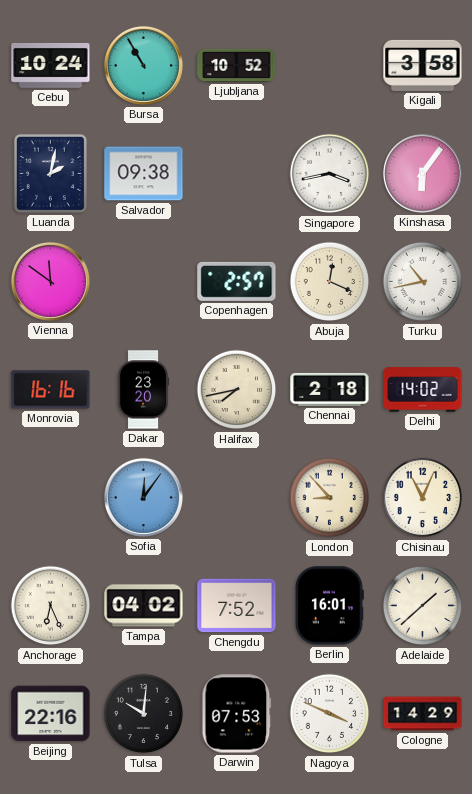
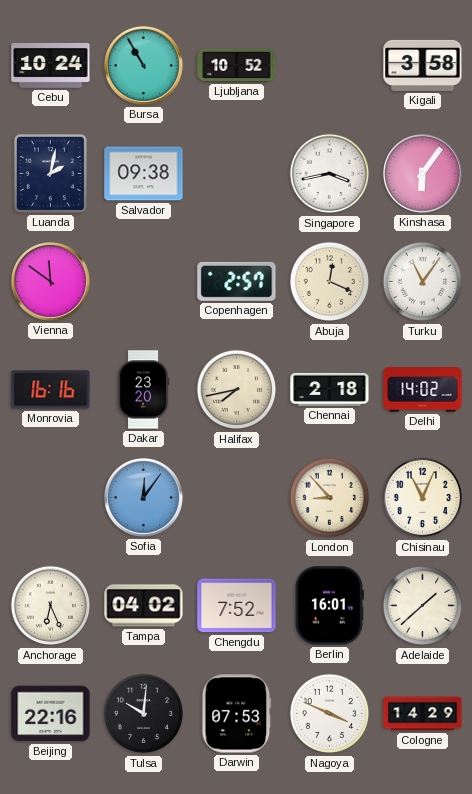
Turku: 10:43 -> 11:06 (423, 282)
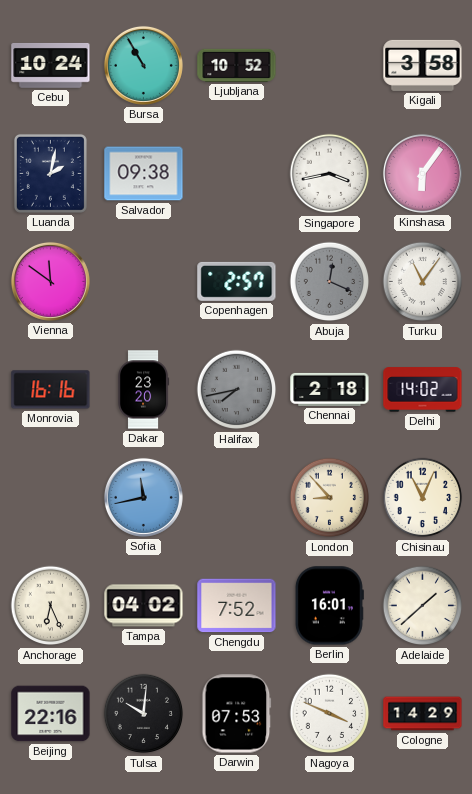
Abuja dial: cream -> grey (330, 282)
Halifax dial: cream -> grey (237, 390)
Sofia: 12:06 -> 11:43 (143, 497)
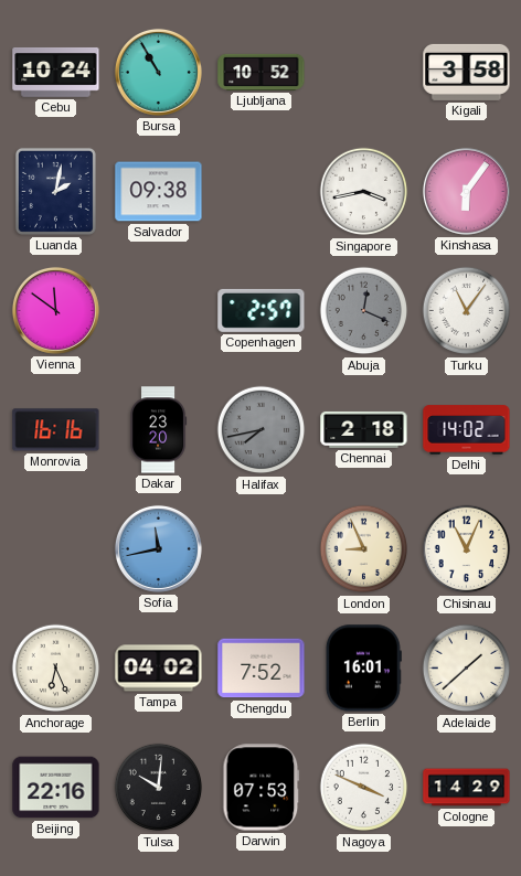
London: 8:53 -> 8:56 (364, 549)
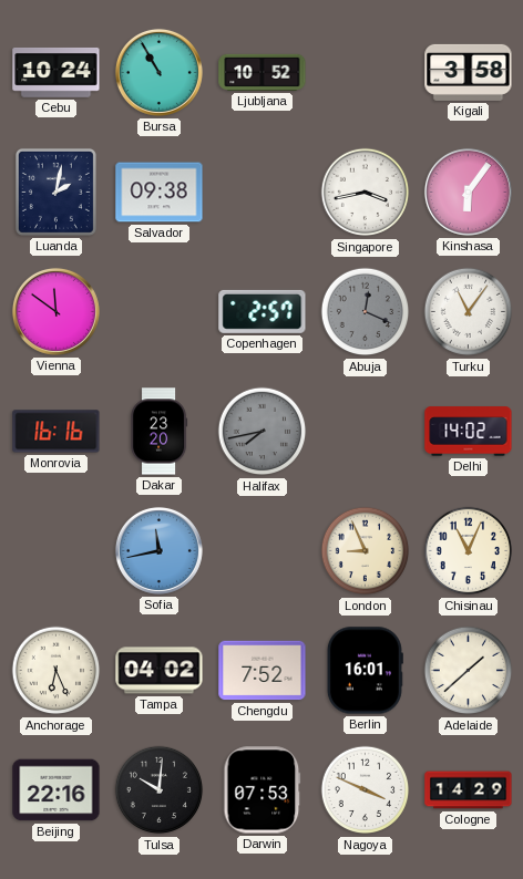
Chennai: 2:18 -> none (364, 429)
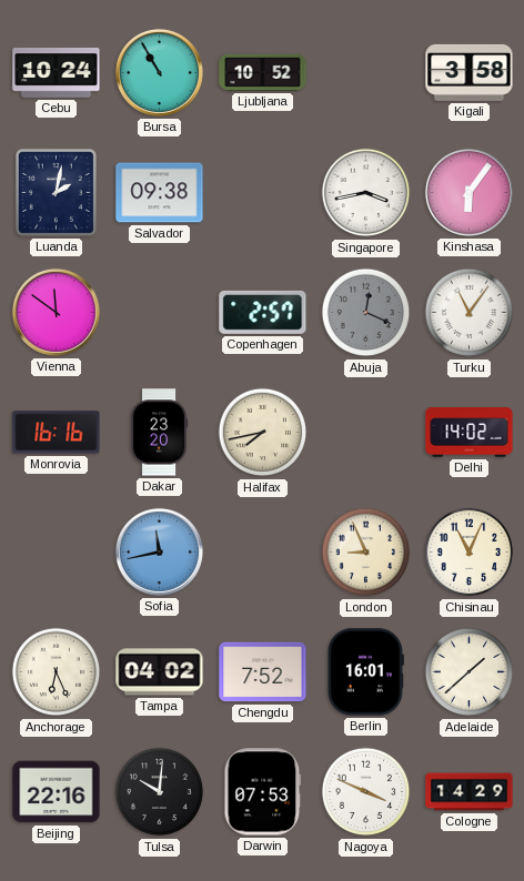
Halifax dial: grey -> cream (263, 433)
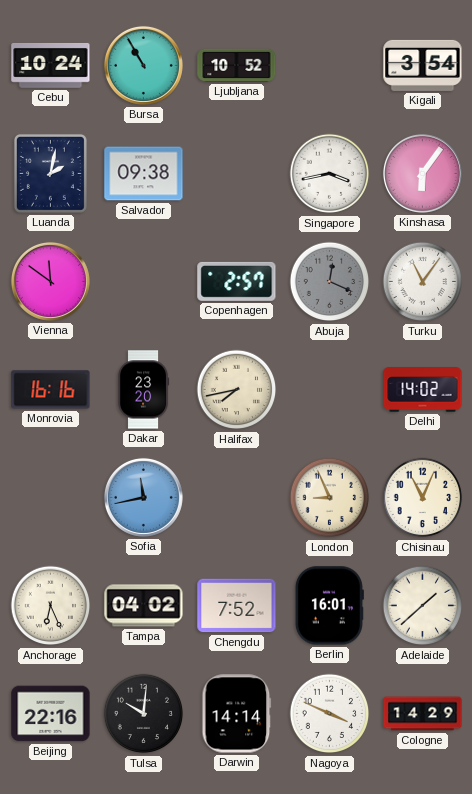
Kigali: 3:58 -> 3:54 (423, 65)
Darwin: 07:53 -> 14:14 (237, 714)
